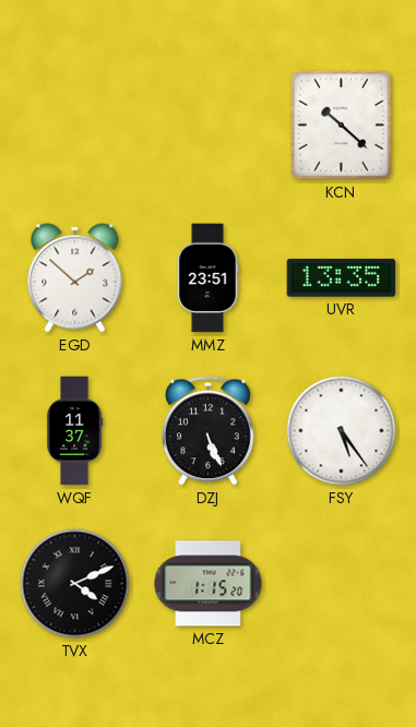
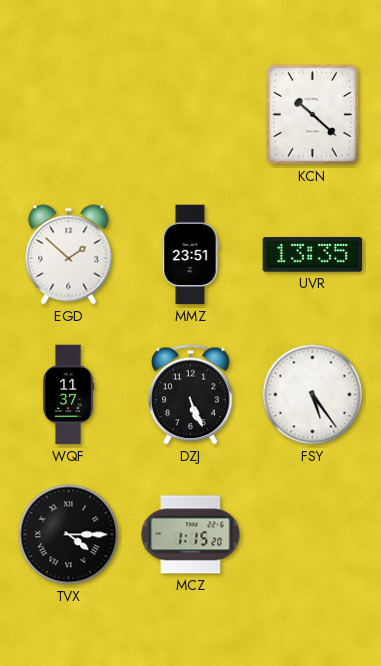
TVX: 4:11 -> 4:15 (69, 535)
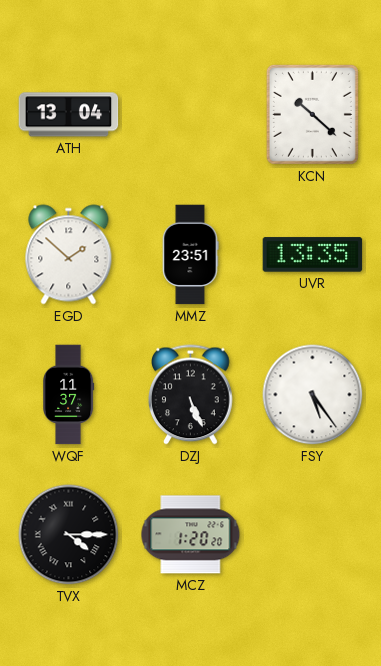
ATH: none -> 13:04 (69, 115)
MCZ: 1:15 -> 1:20 (191, 535)
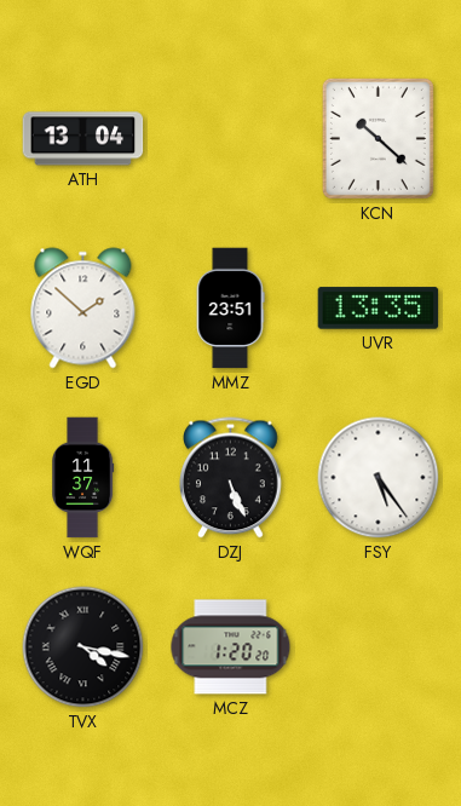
TVX: 4:15 -> 4:17 (83, 647)
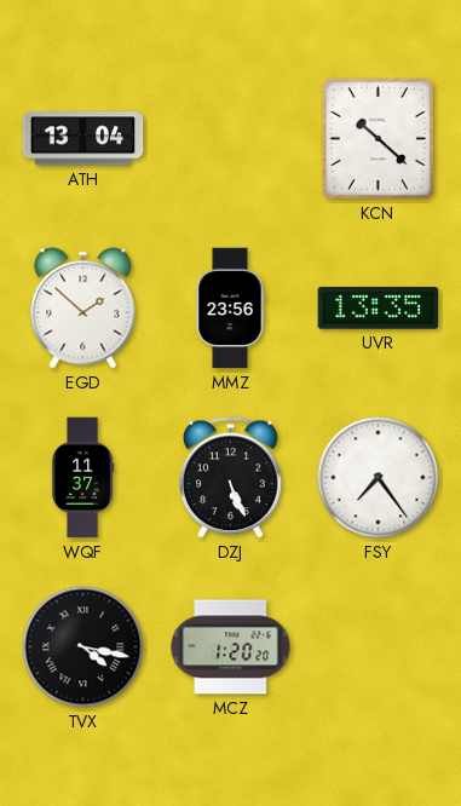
MMZ: 23:51 -> 23:56 (230, 309)
FSY: 5:24 -> 7:24 (379, 478)
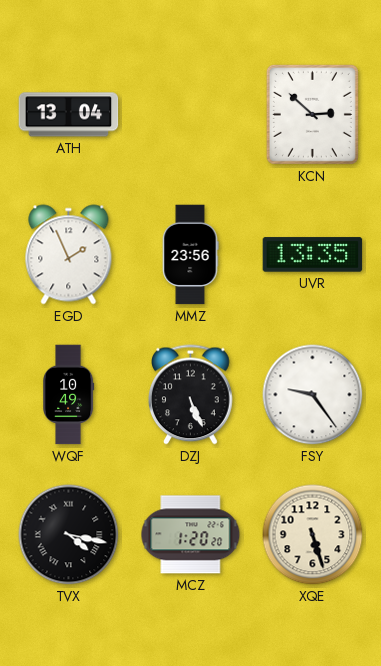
KCN: 10:22 -> 2:52 (312, 114)
EGD: 1:52 -> 1:56 (69, 255)
WQF: 11:37 -> 10:49 (69, 395)
FSY: 7:24 -> 9:24 (313, 395)
XQE: none -> 5:27 (313, 535)
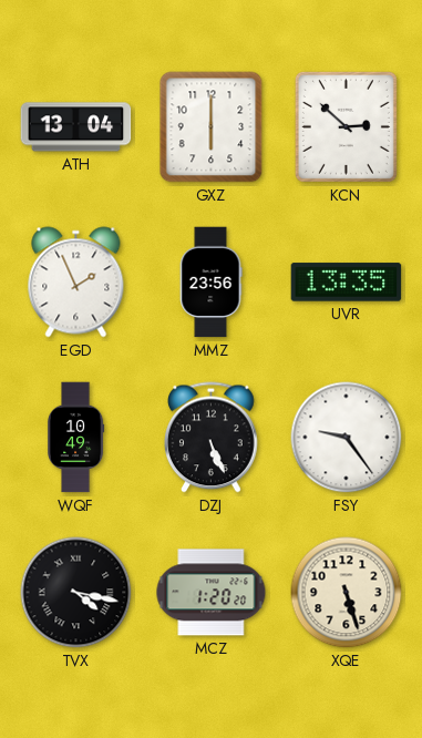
GXZ: none -> 6:00 (212, 127)
